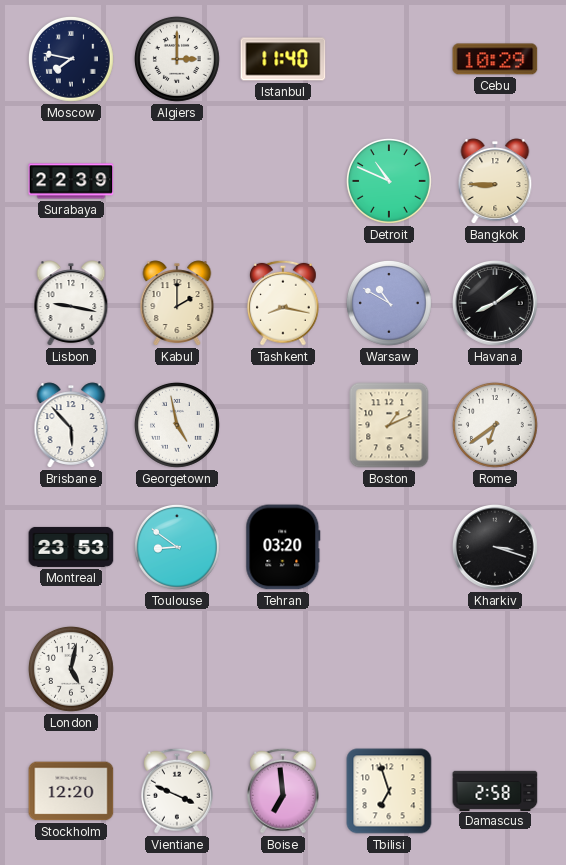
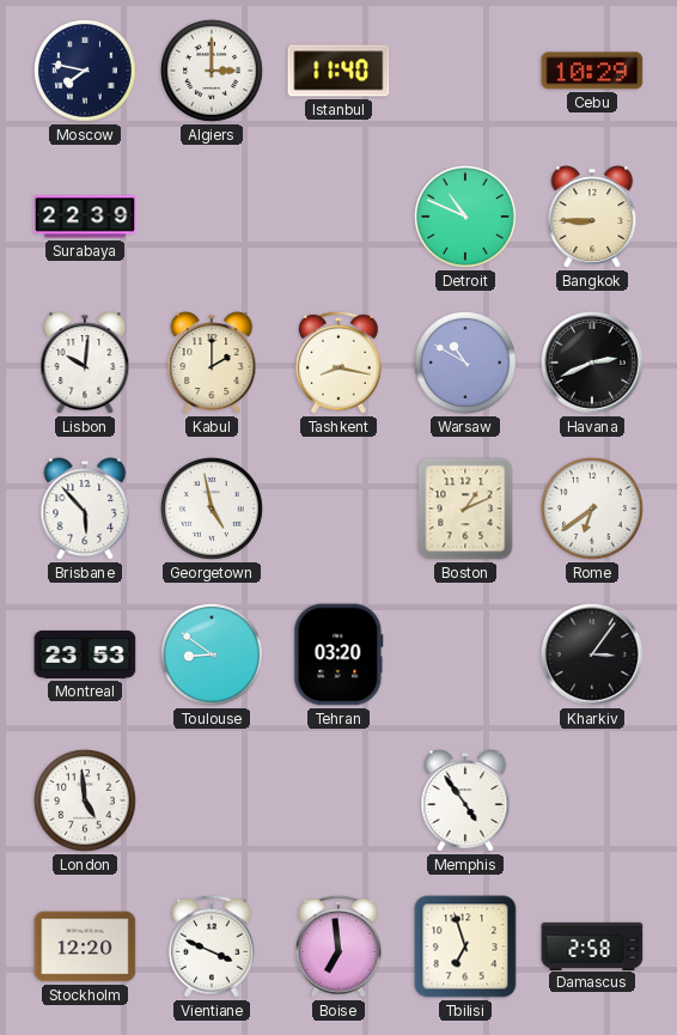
Lisbon: 9:17 -> 10:01 (85, 363)
Havana: 8:09 -> 2:41 (593, 364)
Kharkiv: 3:18 -> 3:06 (593, 656)
London: 5:02 -> 4:59 (85, 800)
Memphis: none -> 4:54 (465, 800)
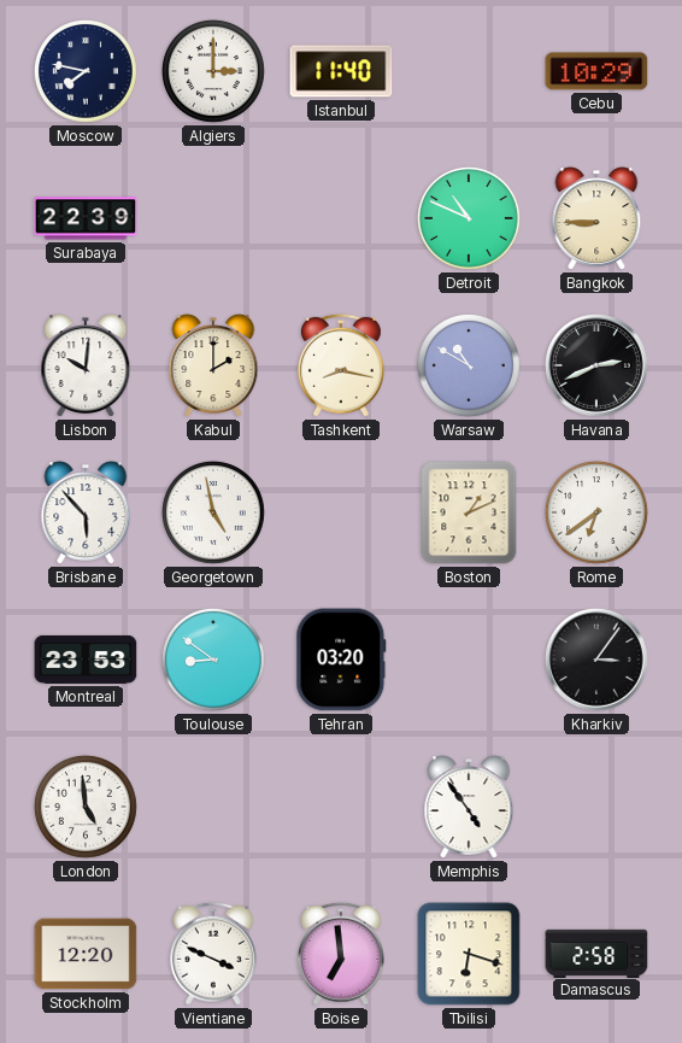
Tbilisi: 6:57 -> 6:18 (469, 954)
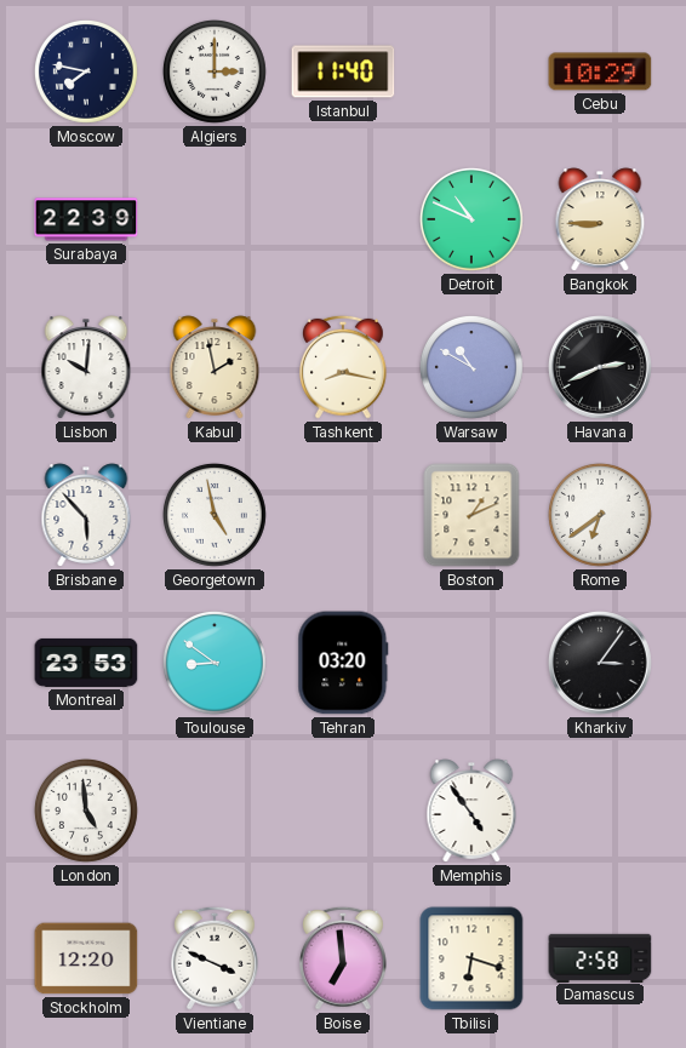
Kabul: 2:00 -> 1:58 (215, 367)
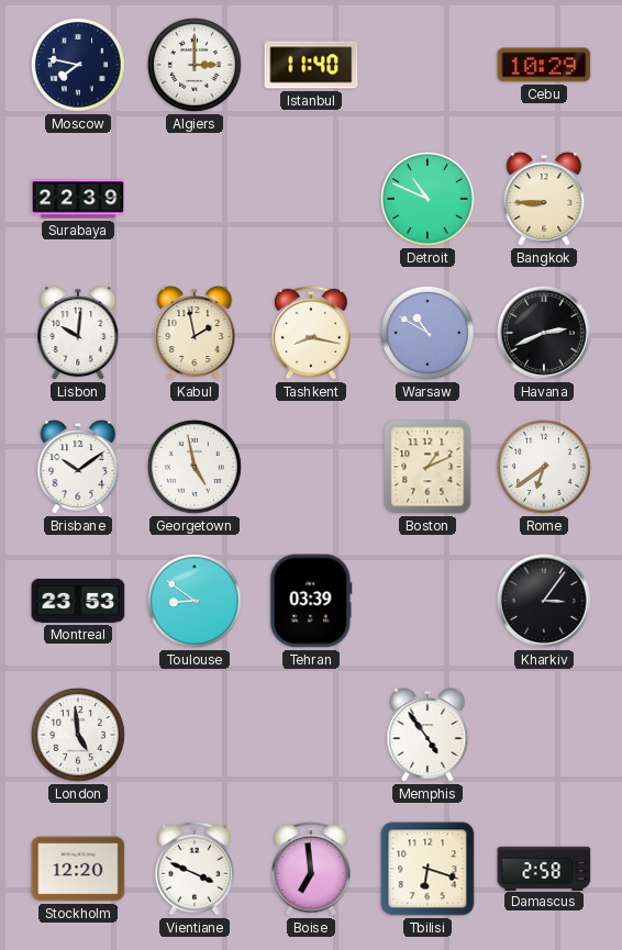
Brisbane: 5:53 -> 10:09 (78, 467)
Tehran: 03:20 -> 03:39 (311, 601)
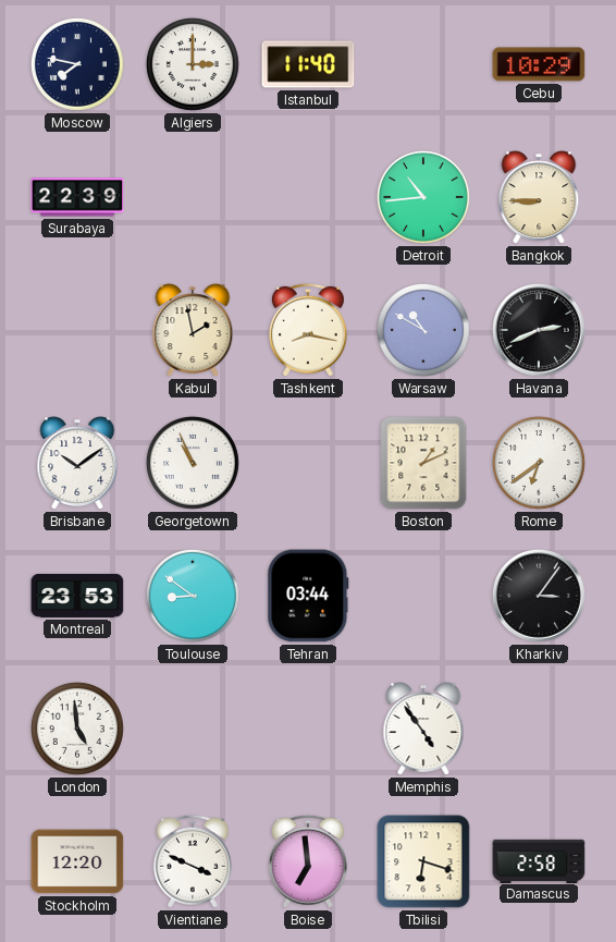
Detroit: 10:49 -> 10:44 (423, 197)
Lisbon: 10:01 -> none (78, 333)
Georgetown: 4:58 -> 10:56 (193, 463)
Tehran: 03:39 -> 03:44 (308, 596)
